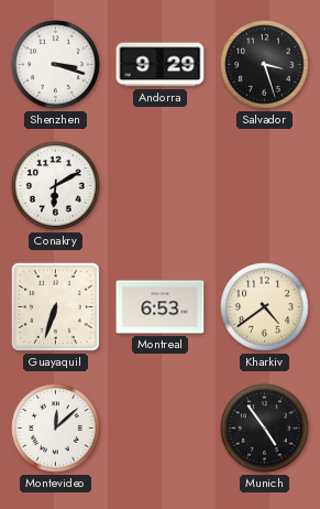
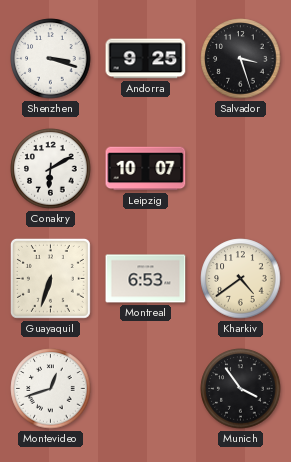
Andorra: 9:29 -> 9:25 (146, 59)
Leipzig: none -> 10:07 (146, 169)
Montevideo: 12:08 -> 12:42 (51, 389)
Munich: 4:54 -> 3:54 (241, 389)
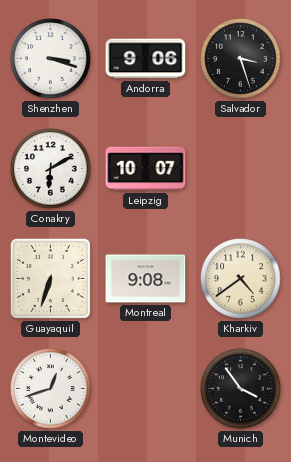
Andorra: 9:25 -> 9:06 (146, 59)
Montreal: 6:53 -> 9:08 (146, 279)
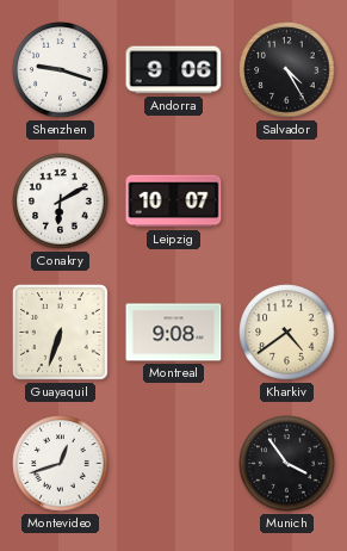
Shenzhen: 3:18 -> 9:18 (61, 70)
Salvador: 3:27 -> 4:25 (287, 70)
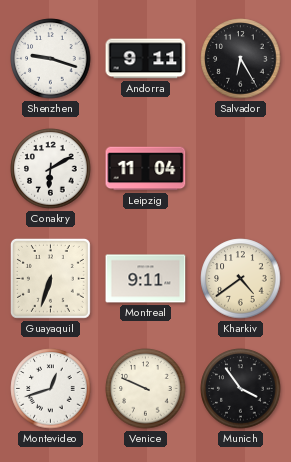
Andorra: 9:06 -> 9:11 (146, 59)
Salvador: 4:25 -> 6:25 (241, 59)
Leipzig: 10:07 -> 11:04 (146, 169)
Montreal: 9:08 -> 9:11 (146, 279)
Venice: none -> 9:49 (146, 389)
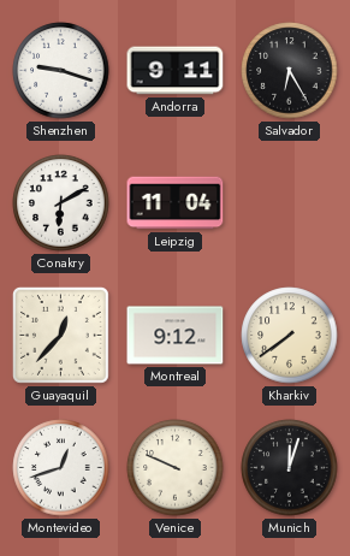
Guayaquil: 6:33 -> 12:37 (60, 335)
Montreal: 9:11 -> 9:12 (176, 336)
Kharkiv: 4:39 -> 7:39 (290, 336)
Munich: 3:54 -> 12:03 (290, 468)
